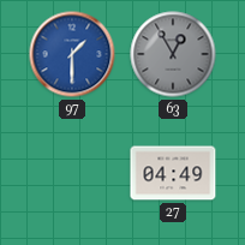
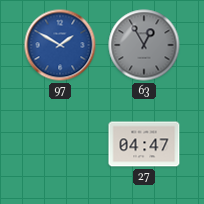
97: 1:30 -> 1:50 (60, 45)
27: 04:49 -> 04:47 (144, 144)
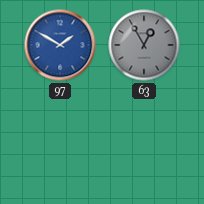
27: 04:47 -> none (144, 144)
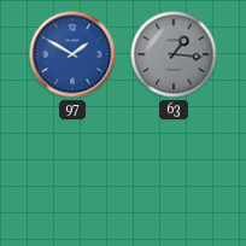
63: 12:55 -> 1:16 (174, 54)
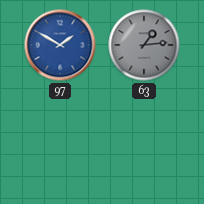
63: 1:16 -> 1:14 (144, 45)
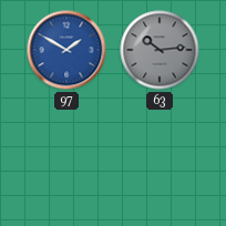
63: 1:14 -> 10:14 (160, 50)
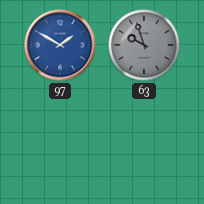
63: 10:14 -> 9:57 (144, 45)
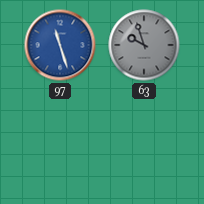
97: 1:50 -> 11:27 (60, 45)
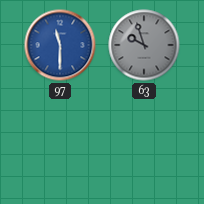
97: 11:27 -> 11:30 (60, 45)
